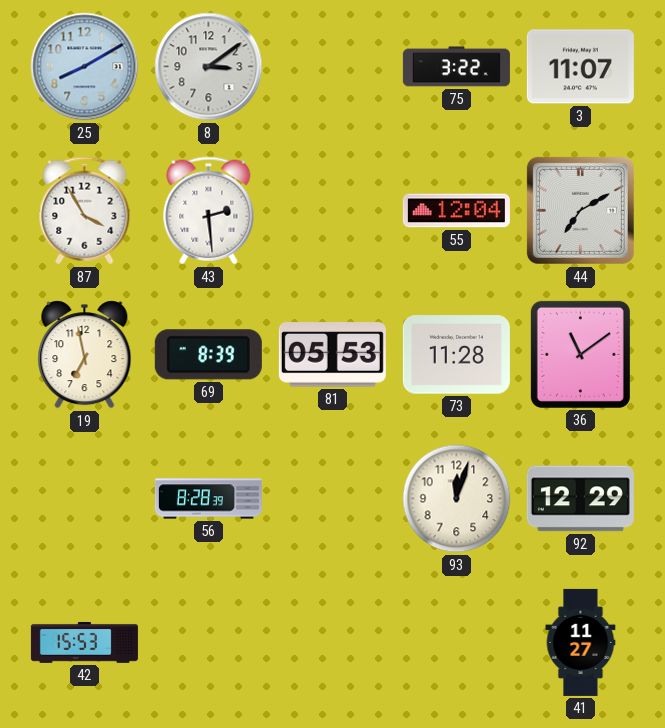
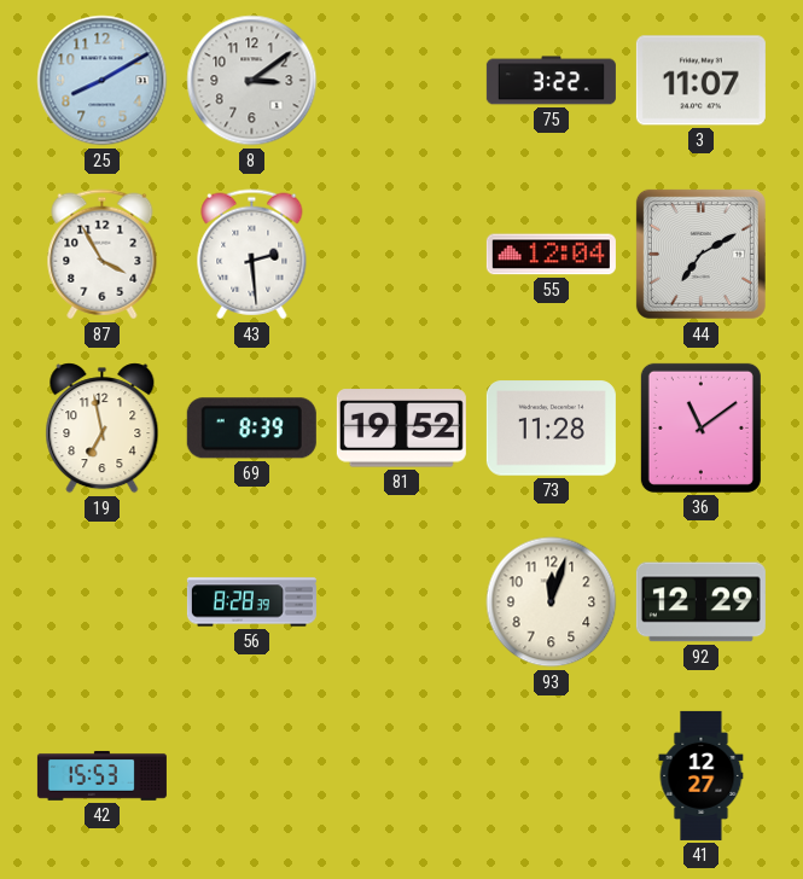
81: 05:53 -> 19:52 (401, 429)
41: 11:27 -> 12:27 (702, 775)
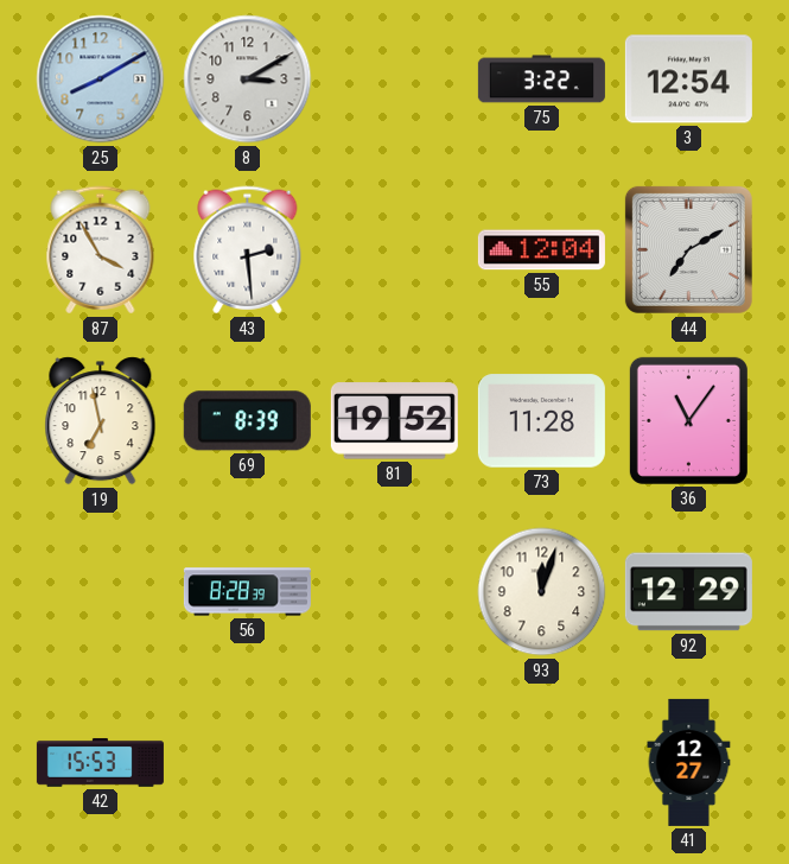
8: 3:09 -> 3:10 (248, 80)
3: 11:07 -> 12:54 (688, 80)
36: 11:09 -> 11:06 (688, 420)
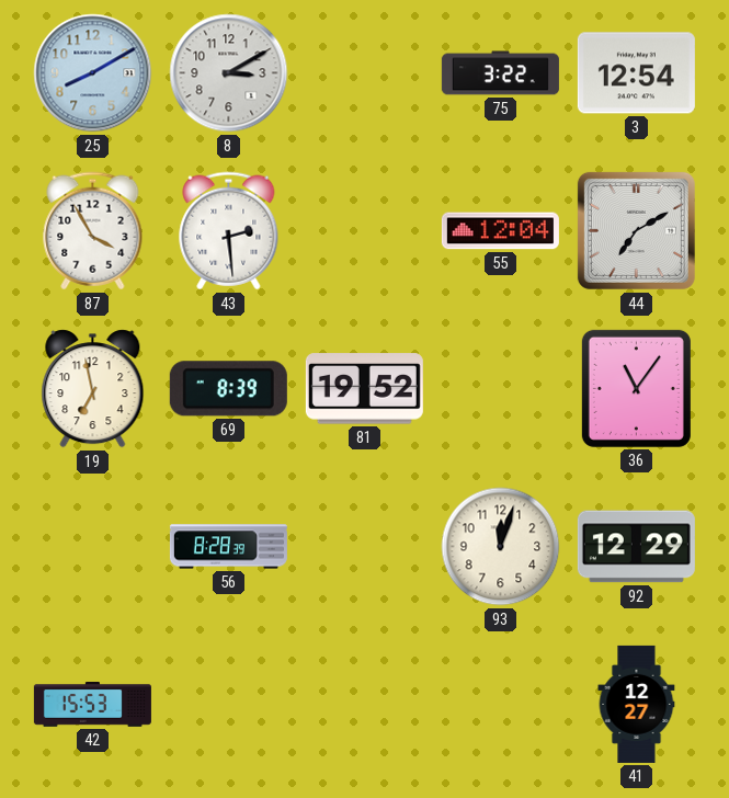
73: 11:28 -> none (541, 421)
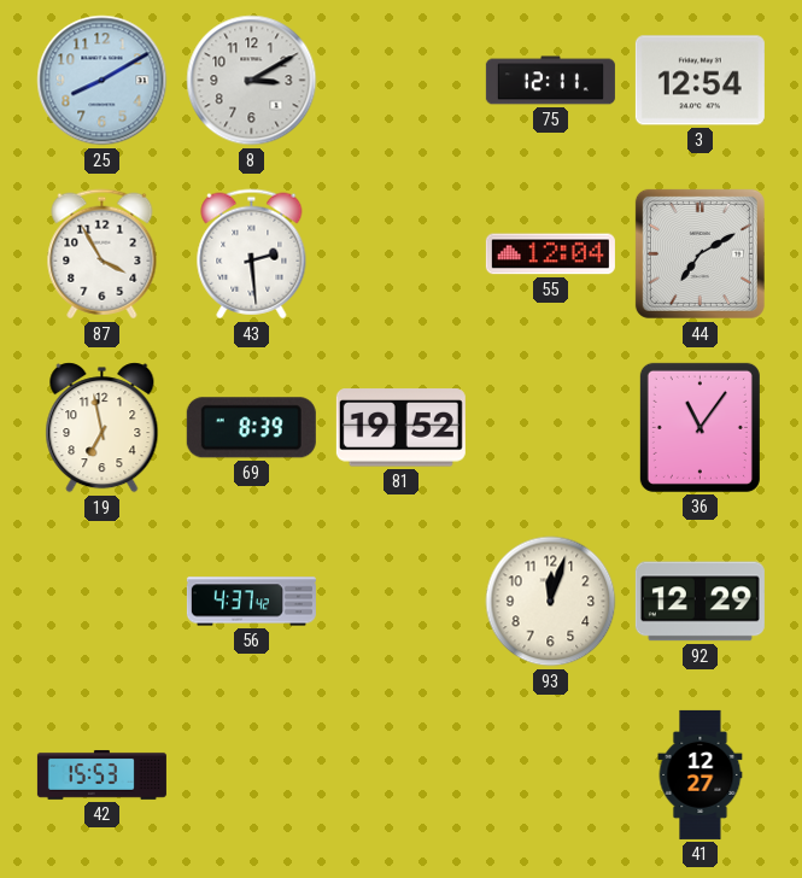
75: 3:22 -> 12:11 (550, 81)
56: 8:28 -> 4:37 (251, 602)
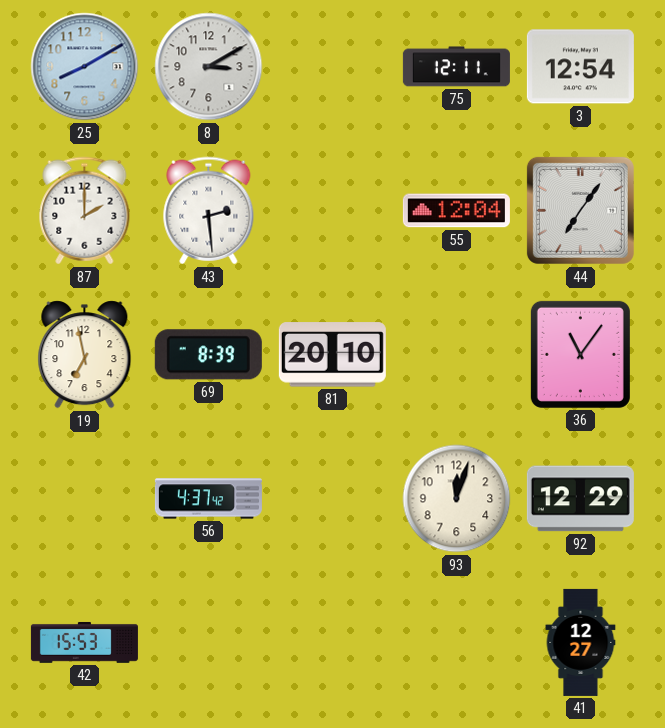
87: 3:55 -> 2:00 (85, 211)
44: 7:10 -> 7:06 (580, 210)
81: 19:52 -> 20:10 (332, 355)
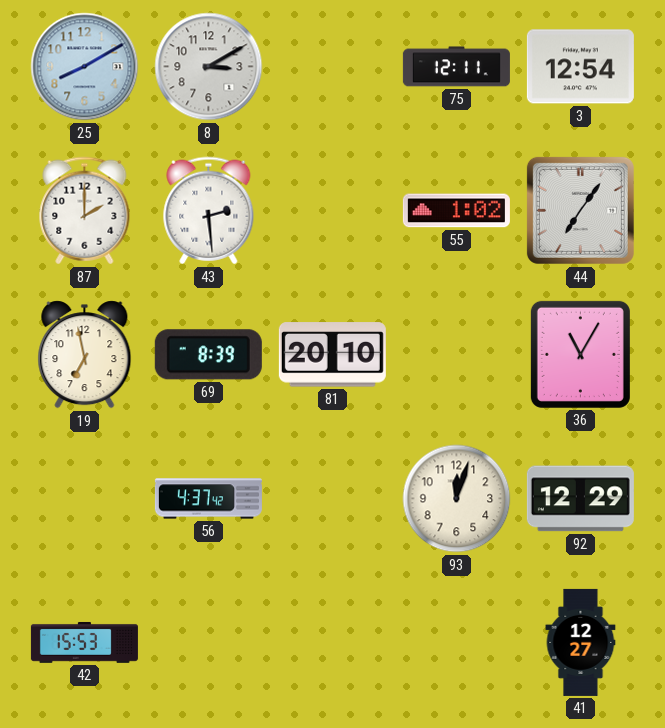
55: 12:04 -> 1:02 (456, 211)
36: 11:06 -> 11:05 (580, 354)
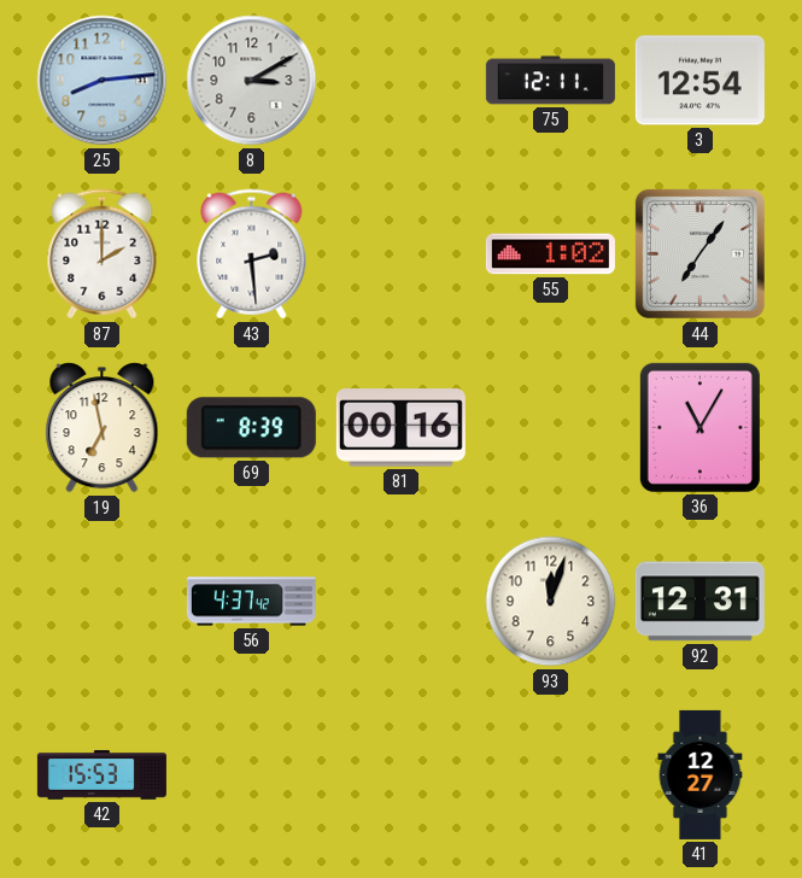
25: 8:10 -> 8:14 (103, 81)
81: 20:10 -> 00:16 (400, 428)
92: 12:29 -> 12:31 (699, 602)
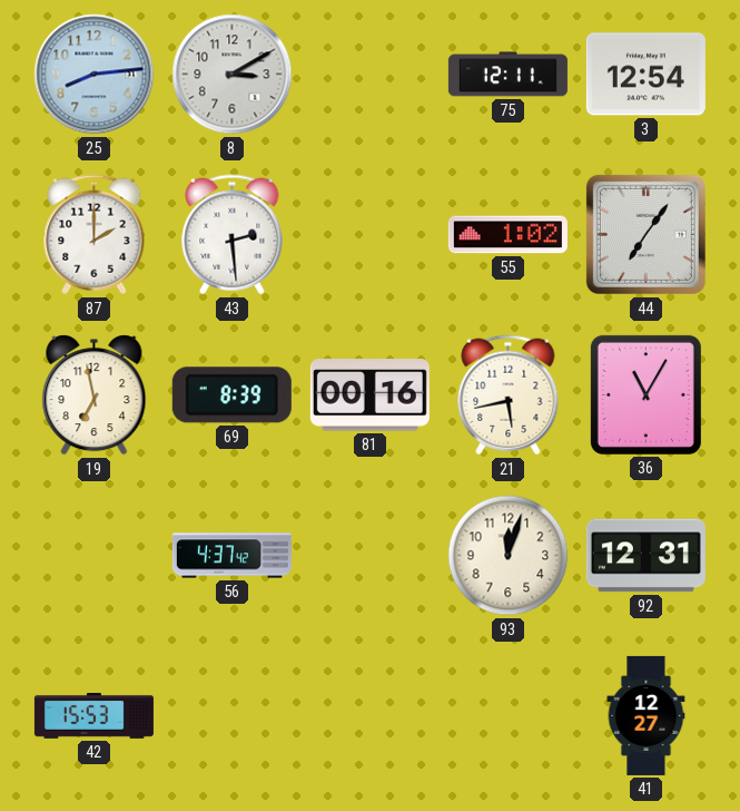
21: none -> 5:43 (509, 395)
